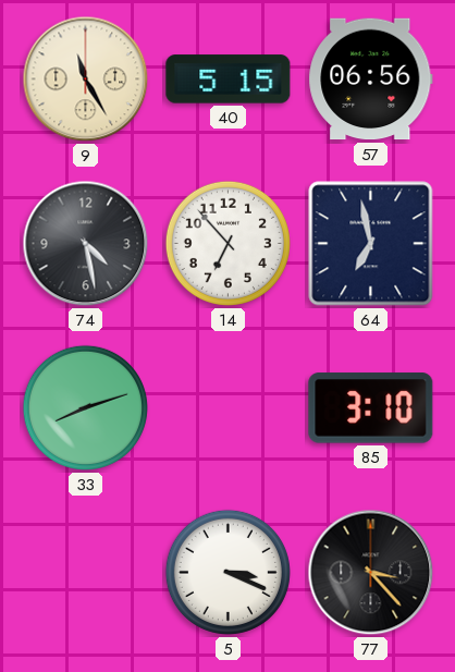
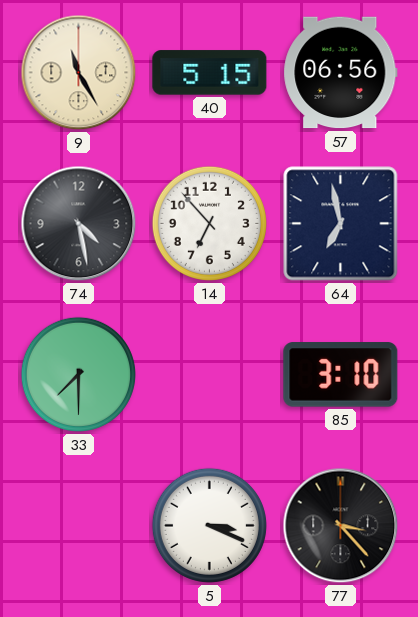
33: 8:12 -> 7:30 (78, 374)
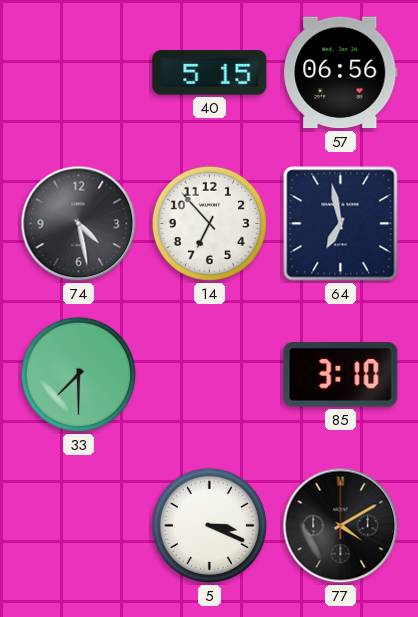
9: 11:25 -> none (79, 73)
77: 3:23 -> 4:10 (341, 526)
